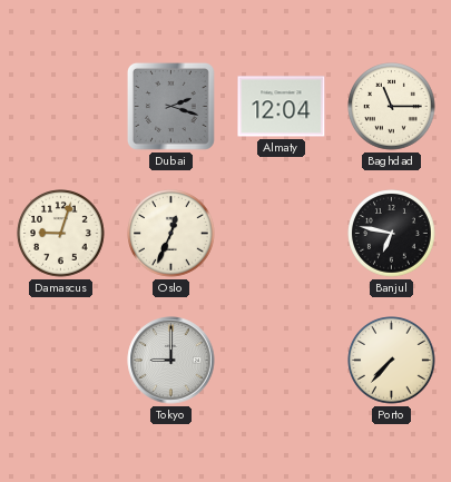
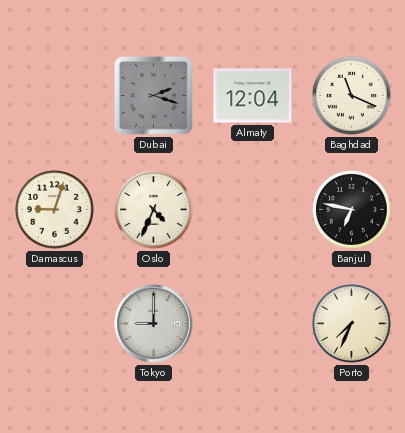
Baghdad: 11:15 -> 11:19 (352, 96)
Oslo: 12:34 -> 4:34 (154, 210)
Porto: 7:37 -> 7:34 (352, 324)
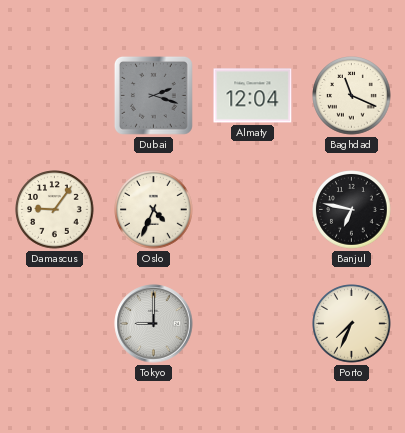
Damascus: 9:03 -> 9:06 (55, 210)
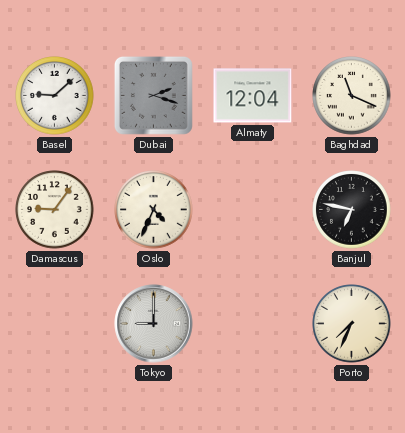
Basel: none -> 9:08 (55, 96)
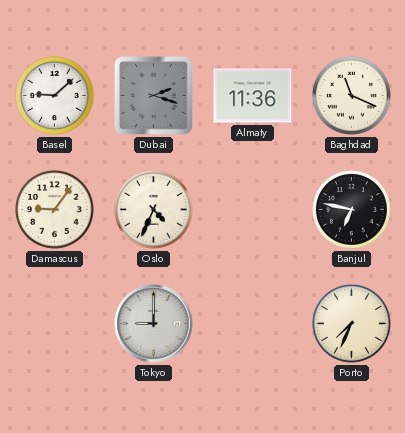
Almaty: 12:04 -> 11:36 (253, 96)
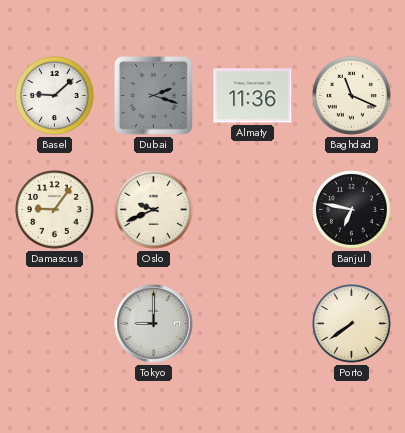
Oslo: 4:34 -> 9:41 (154, 210)
Porto: 7:34 -> 7:39 (352, 324)
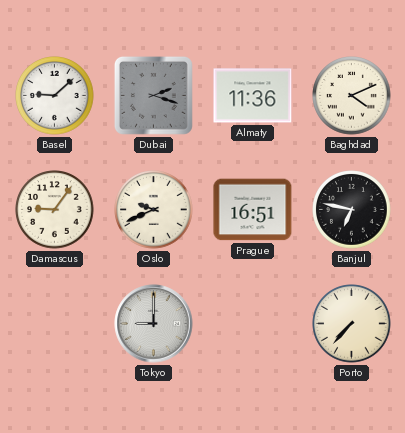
Baghdad: 11:19 -> 4:11 (352, 96)
Prague: none -> 16:51 (253, 210)
Porto: 7:39 -> 7:37 (352, 324)
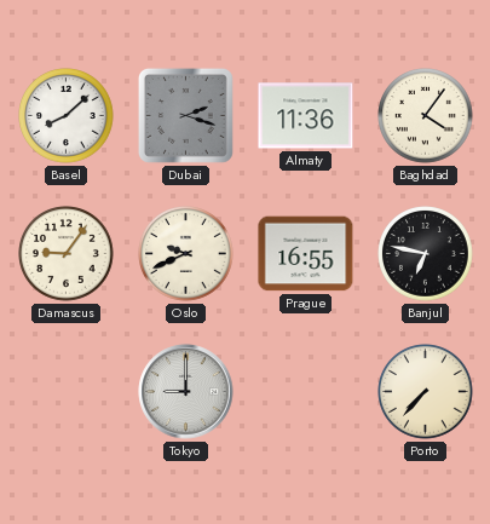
Basel: 9:08 -> 8:08 (67, 116)
Baghdad: 4:11 -> 4:06 (426, 116)
Prague: 16:51 -> 16:55 (306, 254)
